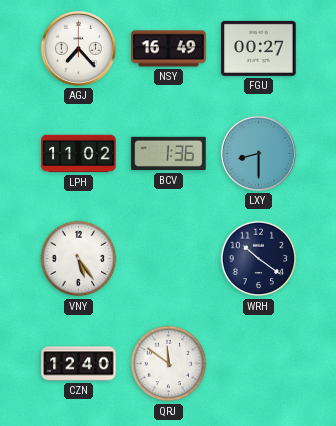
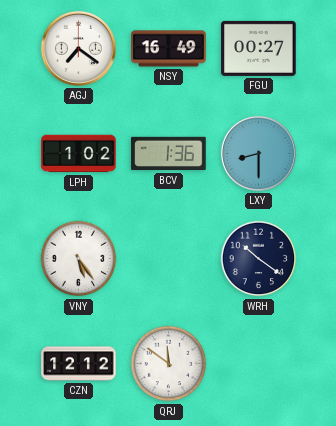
AGJ: 7:23 -> 7:21 (78, 48)
LPH: 11:02 -> 1:02 (79, 154)
CZN: 12:40 -> 12:12 (79, 364)
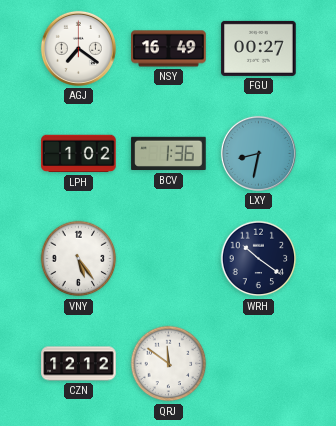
LXY: 8:30 -> 8:32 (258, 153)
